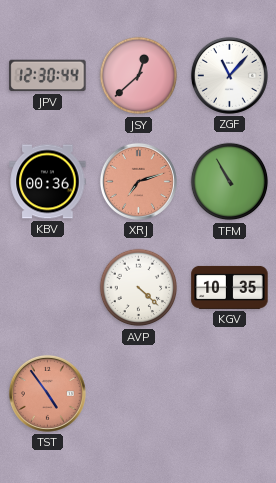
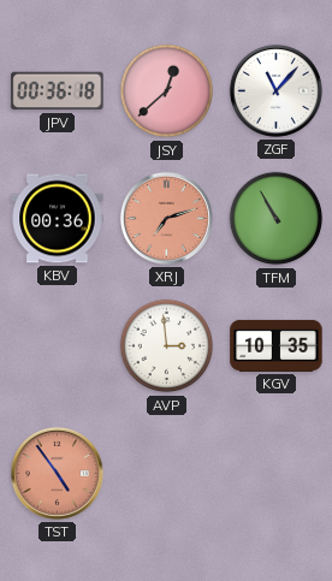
JPV: 12:30 -> 00:36 (58, 91)
AVP: 4:22 -> 2:59 (167, 346)
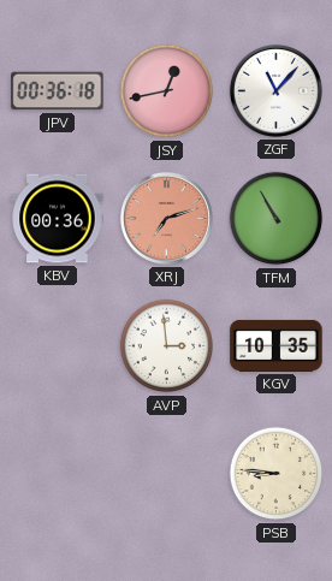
JSY: 12:38 -> 12:43 (167, 91)
TST: 4:54 -> none (57, 473)
PSB: none -> 8:46 (277, 474)
